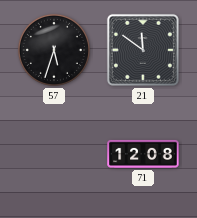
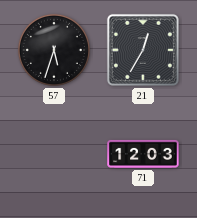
21: 11:51 -> 12:35 (143, 50)
71: 12:08 -> 12:03 (143, 154)
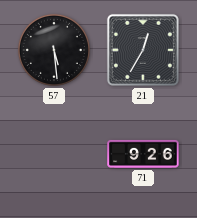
57: 5:33 -> 5:29 (54, 50)
71: 12:03 -> 9:26 (143, 154)
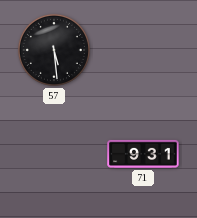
21: 12:35 -> none (143, 50)
71: 9:26 -> 9:31 (143, 154)
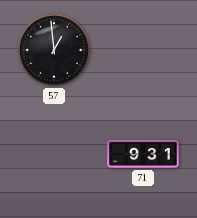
57: 5:29 -> 12:59 (54, 50)
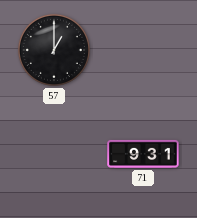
57: 12:59 -> 1:00 (54, 50)
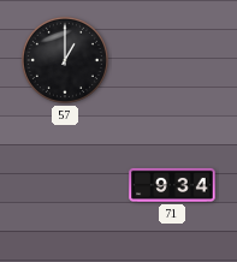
71: 9:31 -> 9:34 (172, 185)
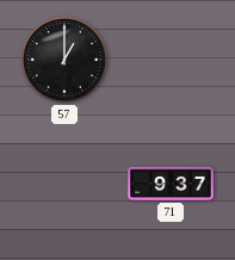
71: 9:34 -> 9:37 (171, 184)
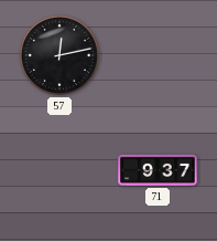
57: 1:00 -> 12:13 (59, 55)
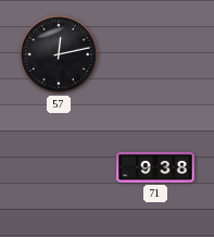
71: 9:37 -> 9:38 (155, 167)
